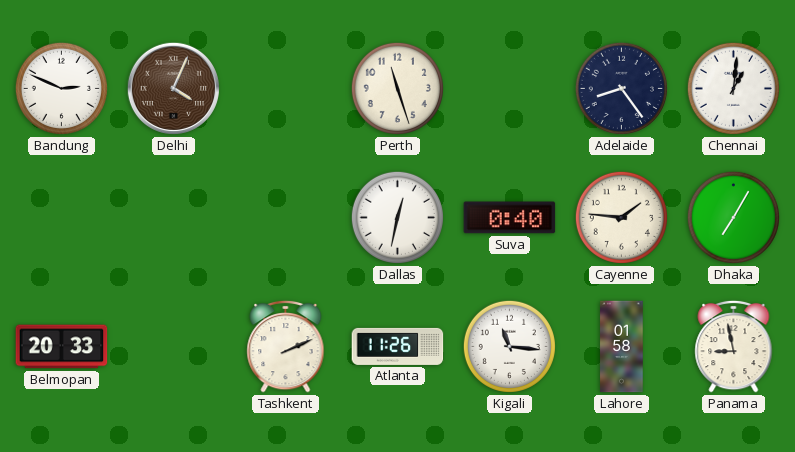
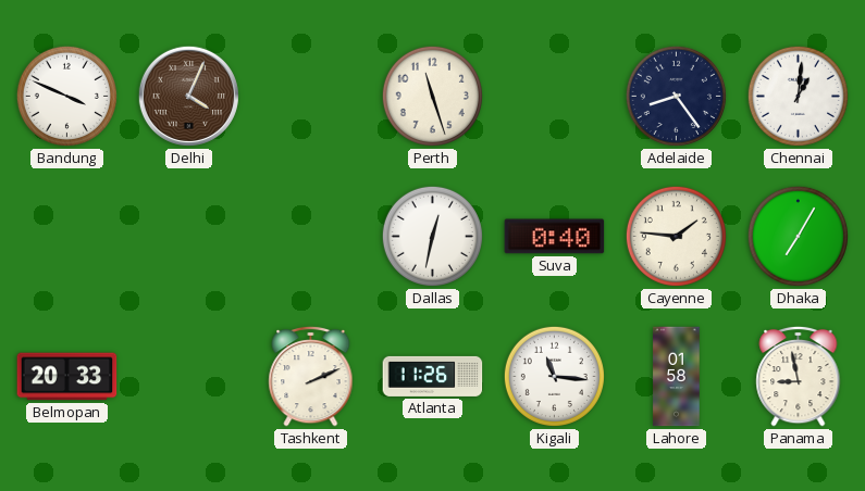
Bandung: 2:49 -> 3:49 (66, 96)
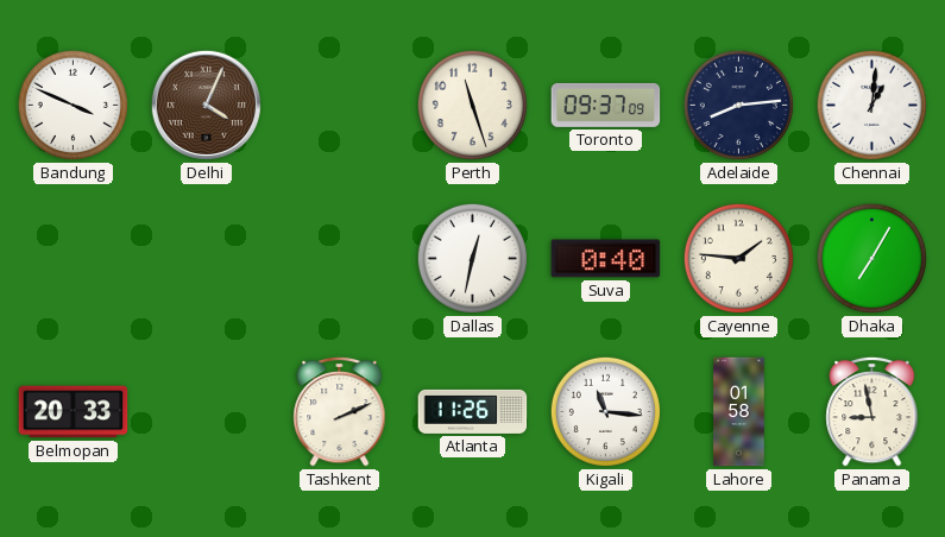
Toronto: none -> 09:37 (606, 105)
Adelaide: 8:24 -> 8:14 (738, 105)
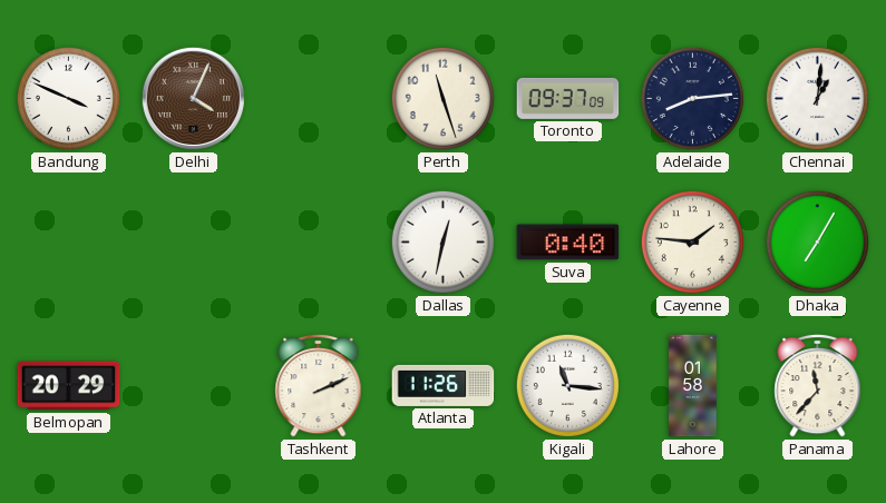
Belmopan: 20:33 -> 20:29 (69, 386)
Panama: 8:58 -> 11:37 (818, 385)
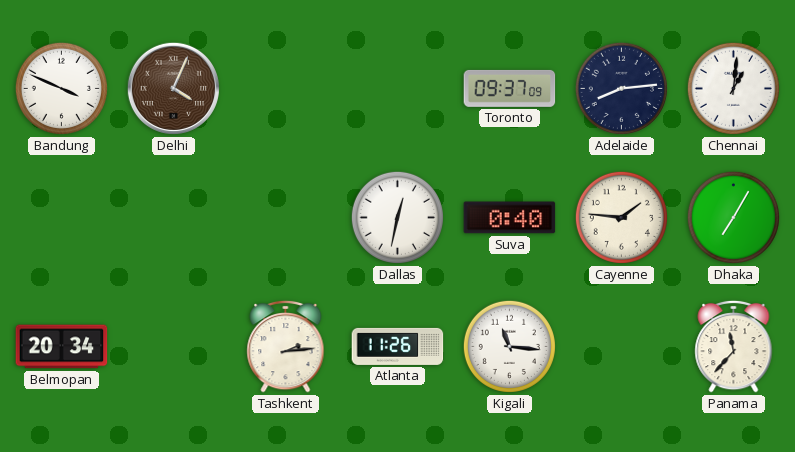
Perth: 11:27 -> none (442, 98)
Belmopan: 20:29 -> 20:34 (62, 347)
Tashkent: 2:11 -> 2:14 (286, 346)
Lahore: 01:58 -> none (693, 386)
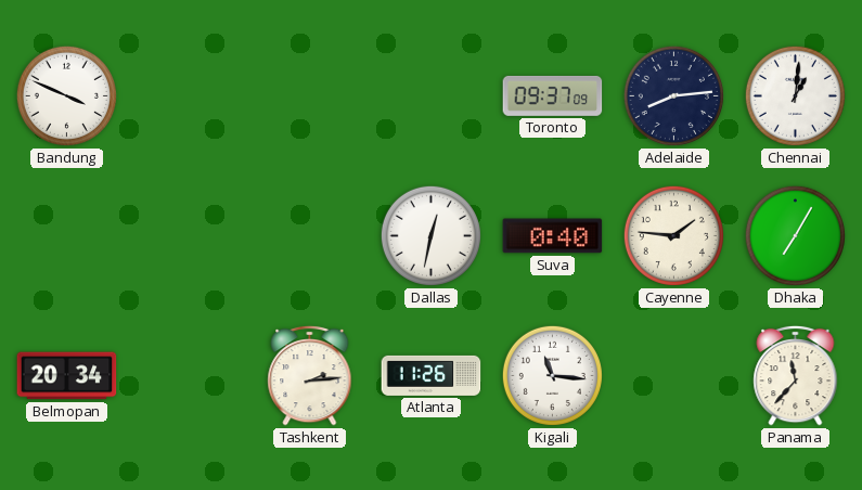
Delhi: 4:04 -> none (173, 88)
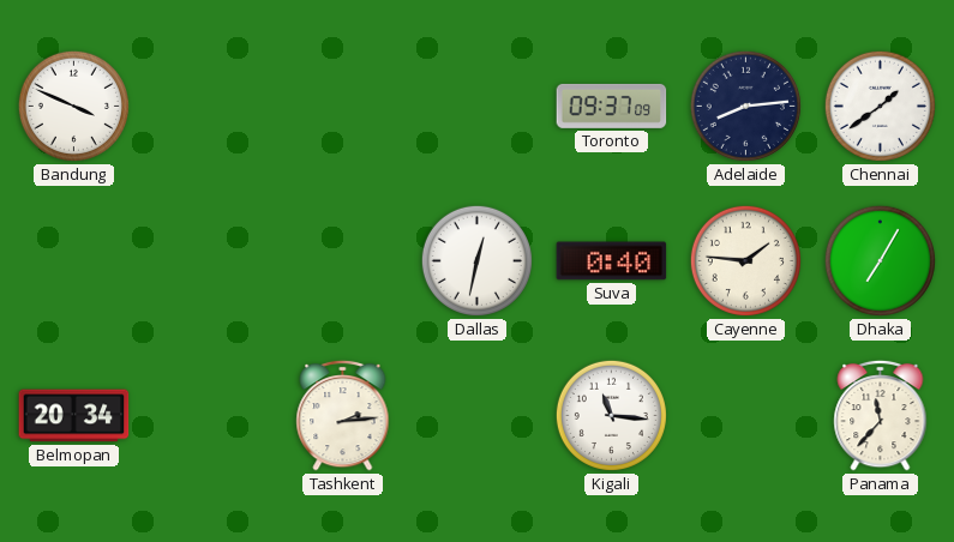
Chennai: 1:01 -> 1:39 (880, 106)
Atlanta: 11:26 -> none (432, 375)
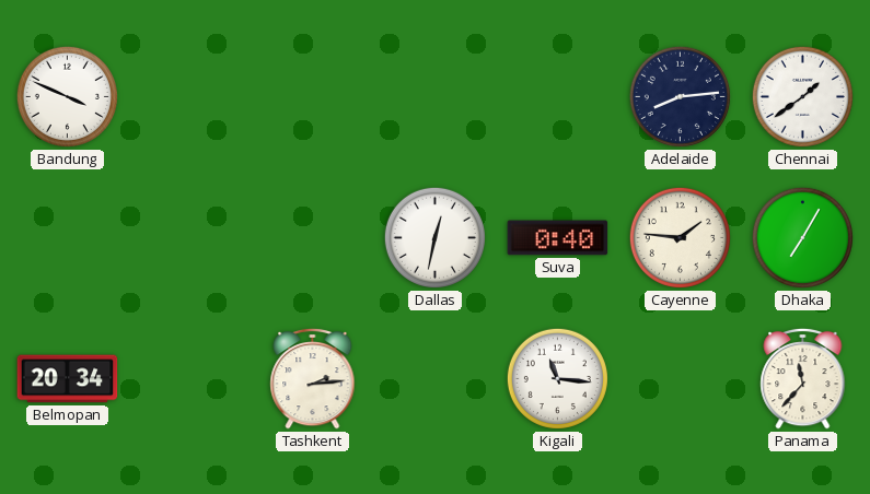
Toronto: 09:37 -> none (612, 106)
